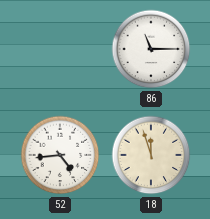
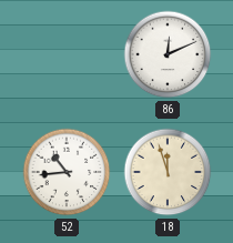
86: 11:15 -> 12:11 (168, 54)
52: 4:44 -> 10:44 (67, 172)
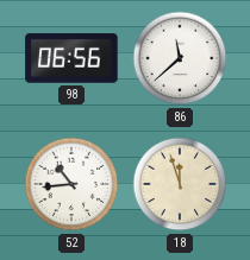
98: none -> 06:56 (71, 58)
86: 12:11 -> 11:38 (180, 58)
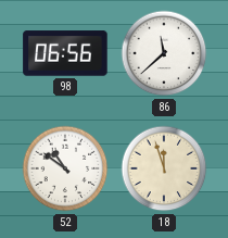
52: 10:44 -> 10:51 (65, 168)
